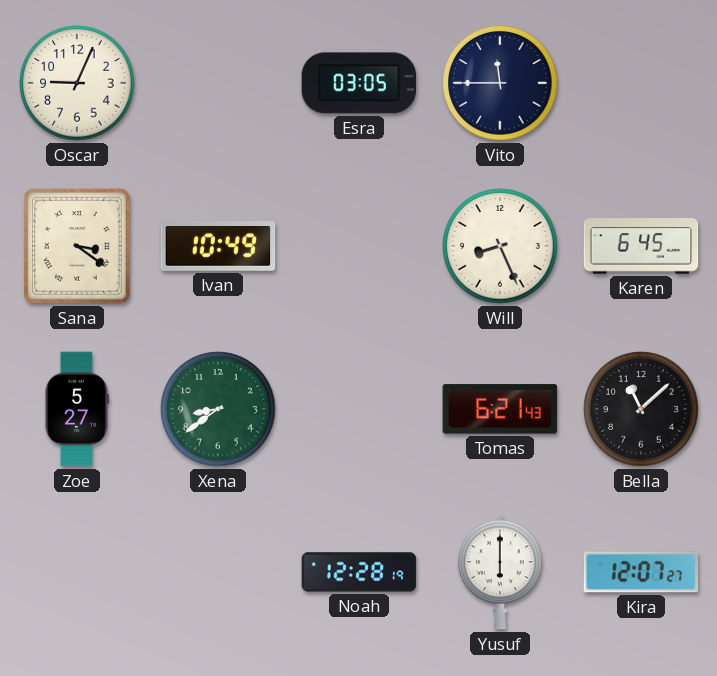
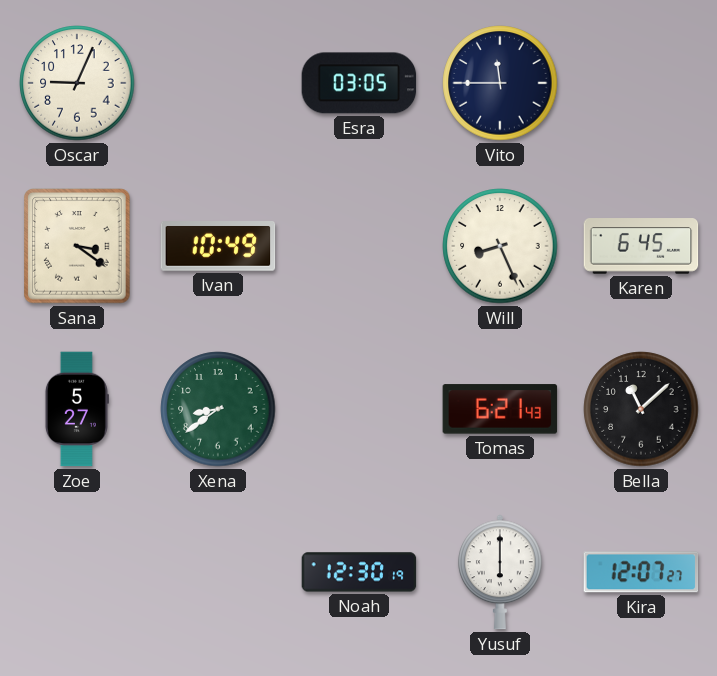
Noah: 12:28 -> 12:30 (359, 572)
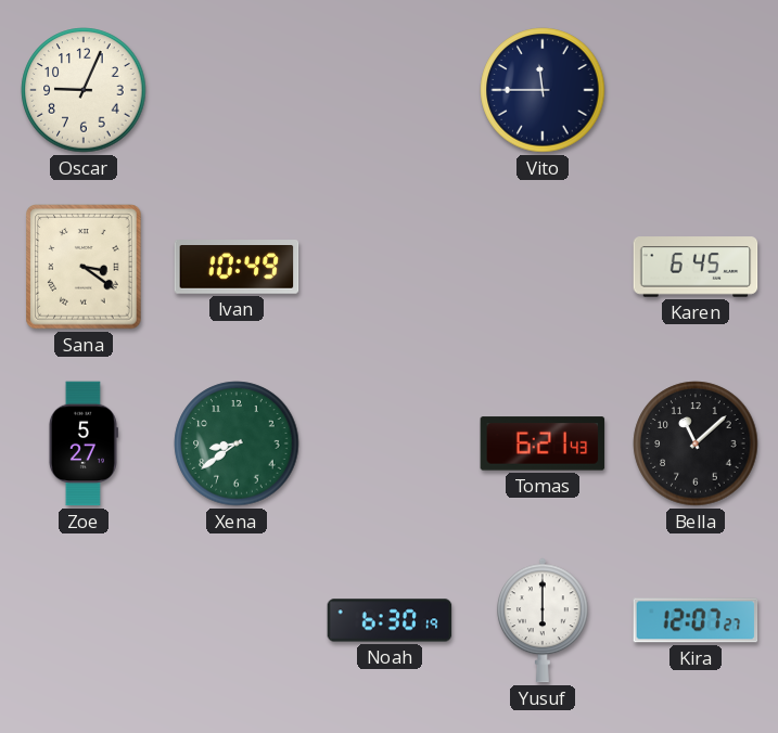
Esra: 03:05 -> none (359, 83)
Will: 8:26 -> none (500, 246)
Noah: 12:30 -> 6:30 (390, 620)
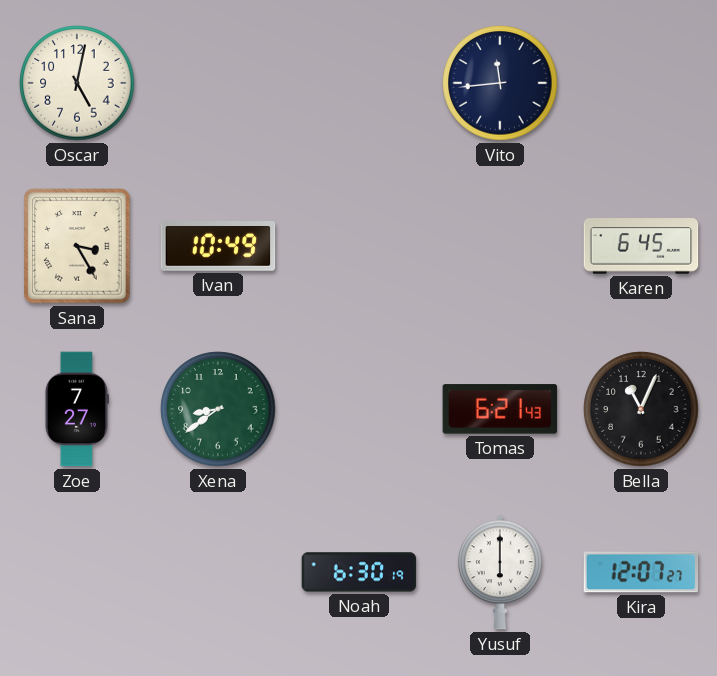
Oscar: 9:04 -> 5:02 (77, 83)
Vito: 11:45 -> 11:44 (500, 83)
Sana: 3:21 -> 3:25 (77, 246)
Zoe: 5:27 -> 7:27 (76, 409)
Bella: 11:08 -> 11:04 (641, 409)
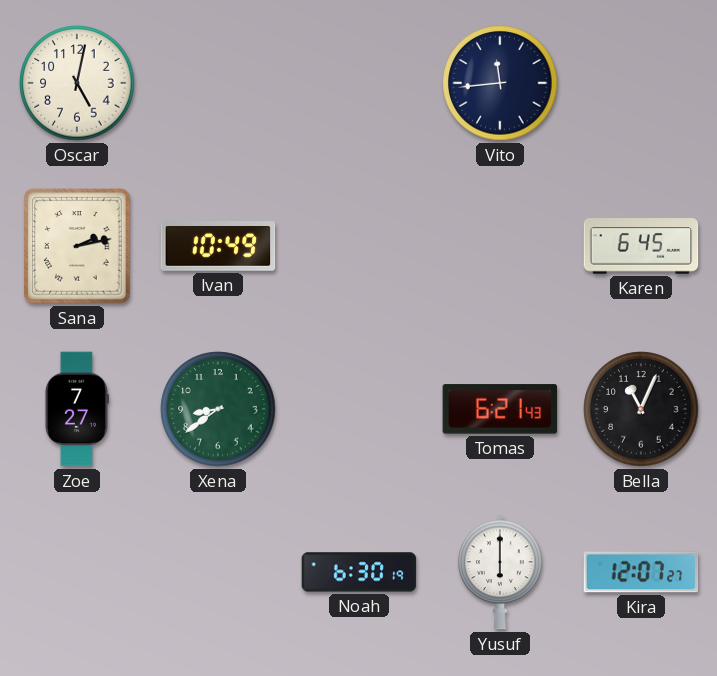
Sana: 3:25 -> 2:13 (77, 246)
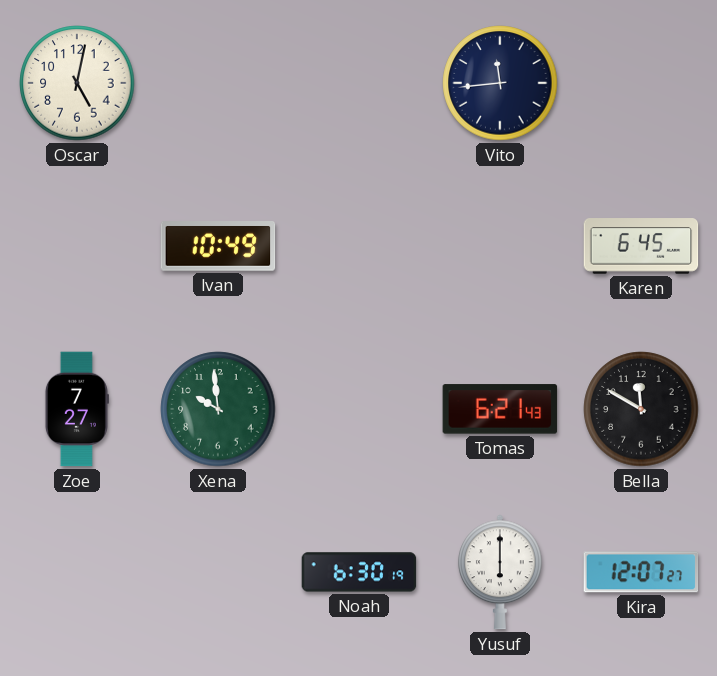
Sana: 2:13 -> none (77, 246)
Xena: 8:39 -> 9:59 (218, 409)
Bella: 11:04 -> 11:50 (641, 409)
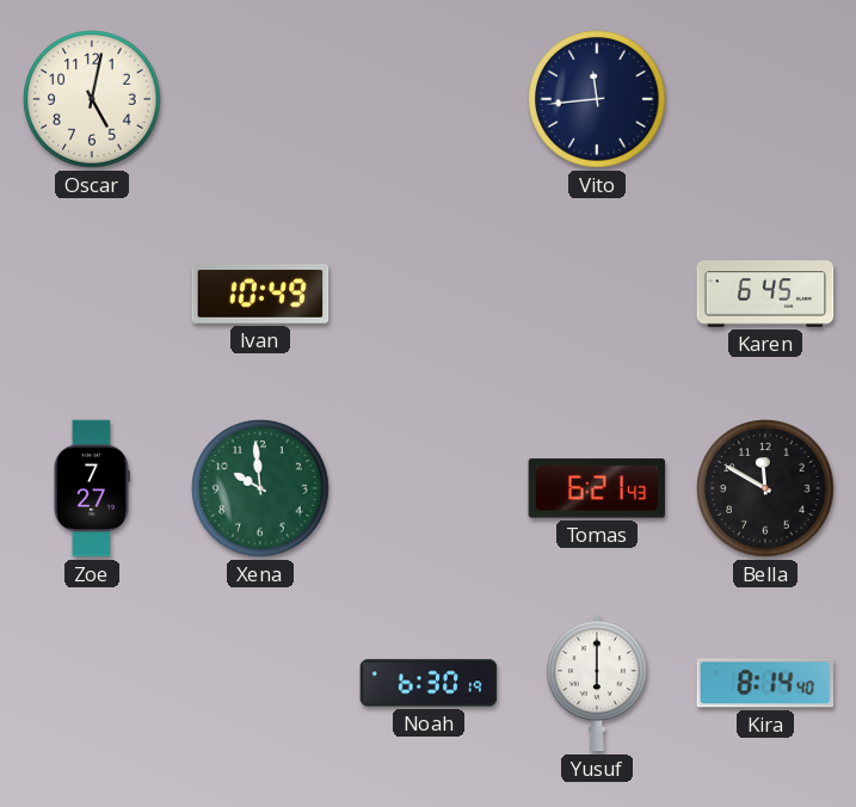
Kira: 12:07 -> 8:14 (765, 683)
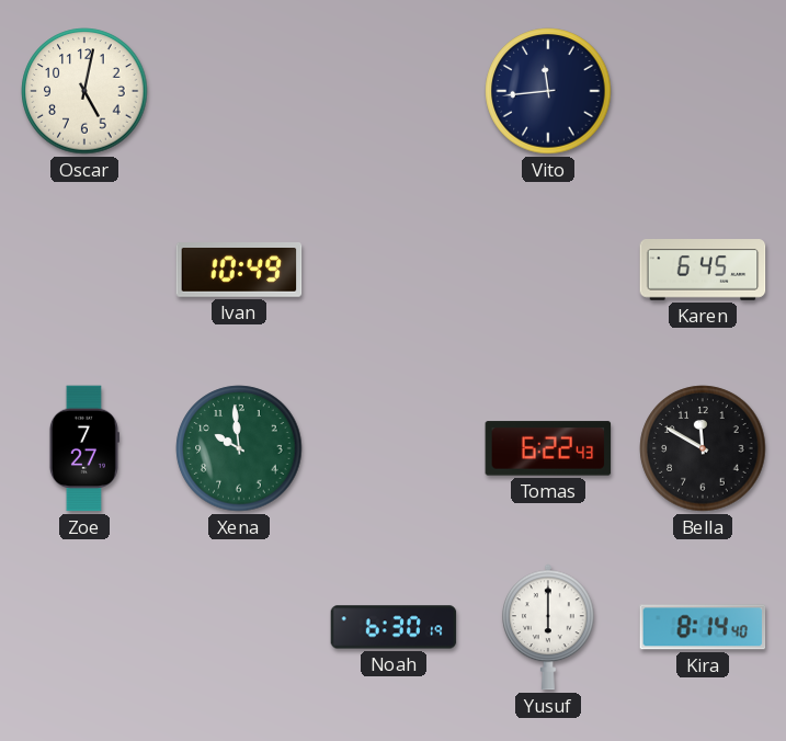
Tomas: 6:21 -> 6:22 (548, 448)
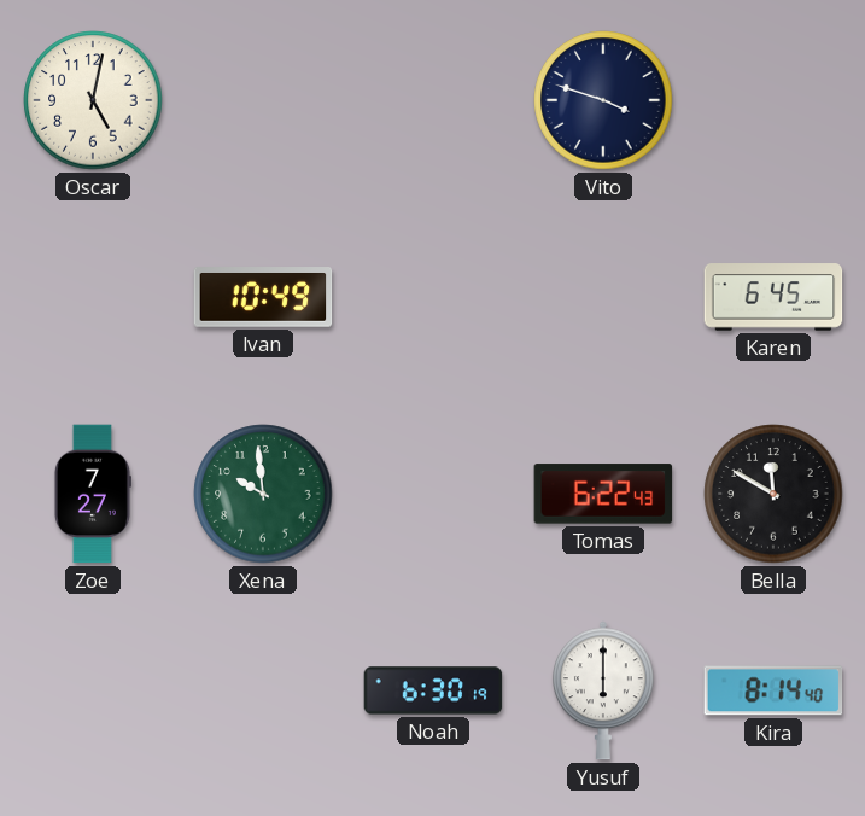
Vito: 11:44 -> 3:48 (603, 100)
